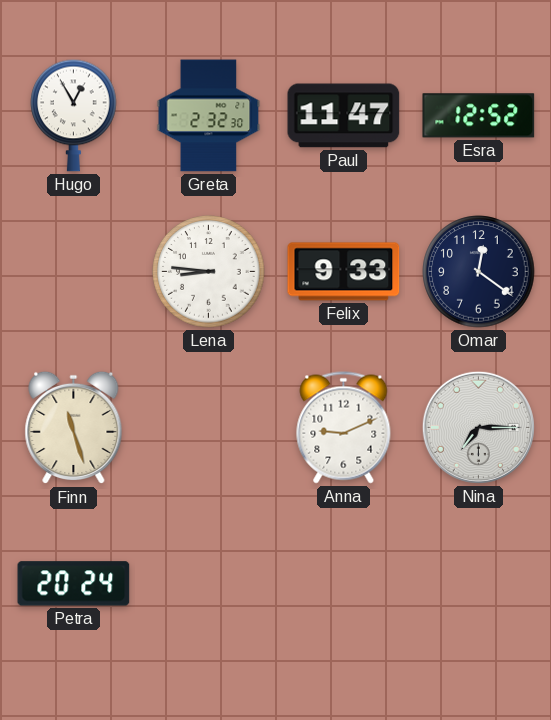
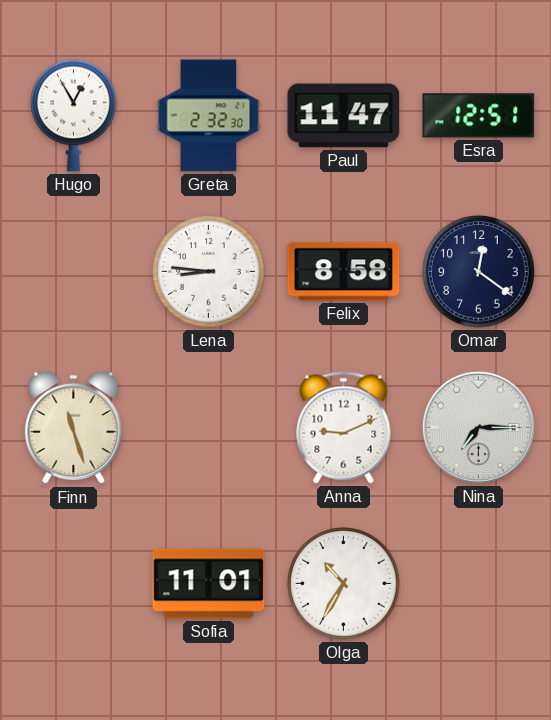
Esra: 12:52 -> 12:51 (479, 116)
Felix: 9:33 -> 8:58 (344, 272)
Petra: 20:24 -> none (74, 584)
Sofia: none -> 11:01 (209, 584)
Olga: none -> 10:35 (344, 584)
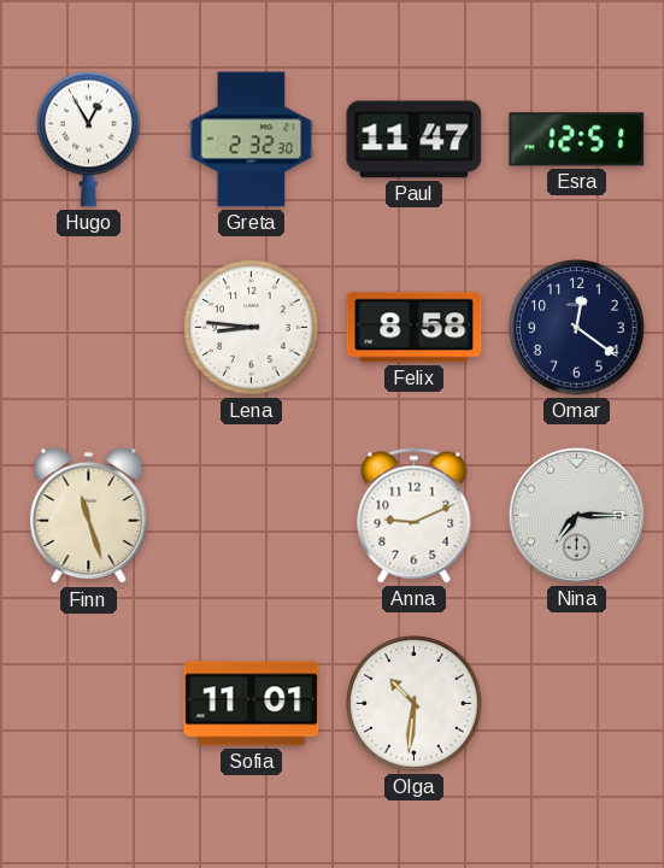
Olga: 10:35 -> 10:31 (415, 704)
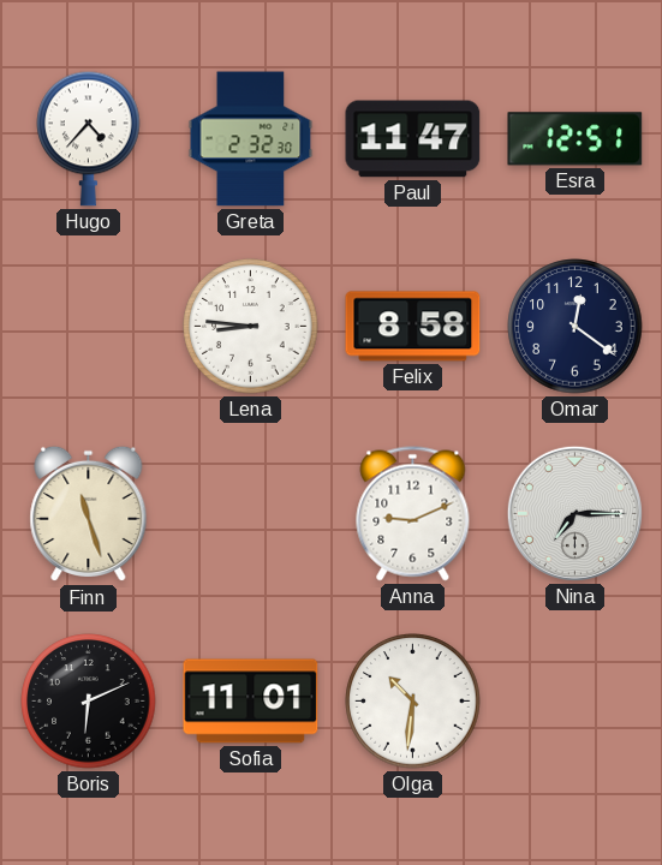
Hugo: 12:55 -> 4:37 (89, 138)
Boris: none -> 6:11 (89, 702)
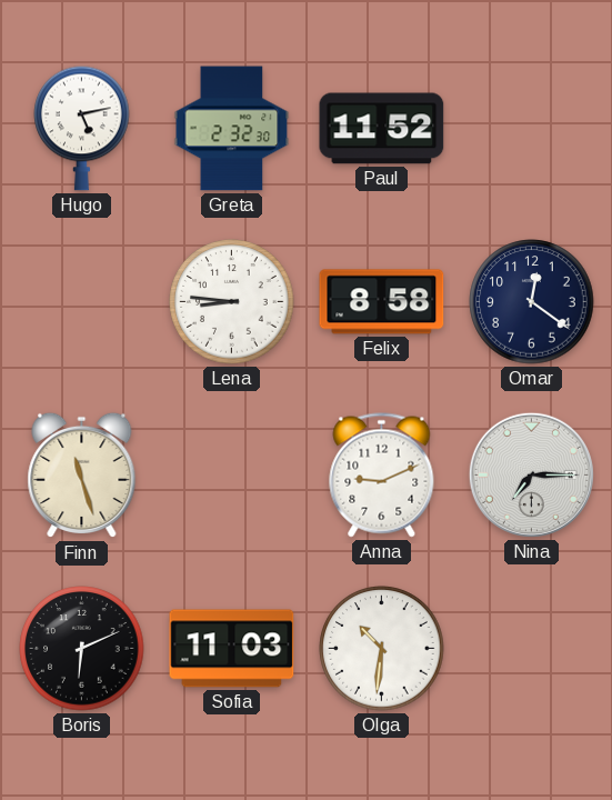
Hugo: 4:37 -> 5:13 (82, 128)
Paul: 11:47 -> 11:52 (382, 129)
Esra: 12:51 -> none (575, 139)
Sofia: 11:01 -> 11:03 (232, 649)
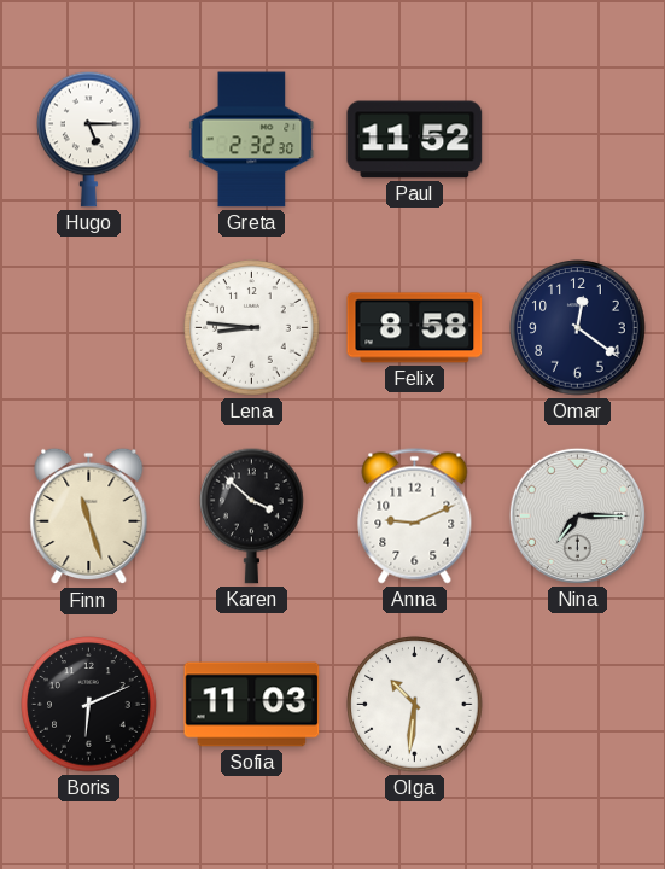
Hugo: 5:13 -> 5:15 (89, 139)
Karen: none -> 3:52 (252, 515)
